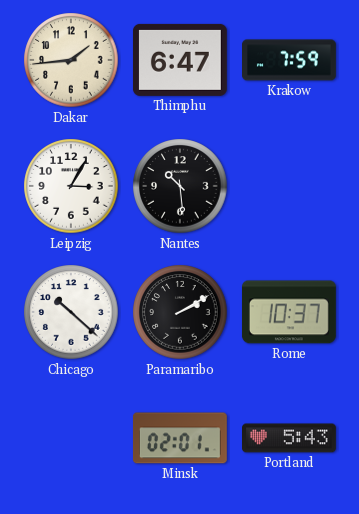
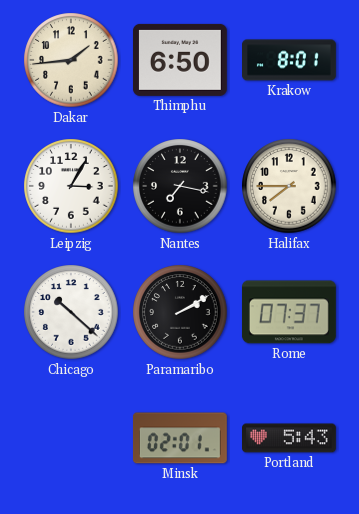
Thimphu: 6:47 -> 6:50 (180, 60)
Krakow: 7:59 -> 8:01 (290, 60)
Nantes: 10:29 -> 7:17 (180, 186)
Halifax: none -> 7:45 (289, 186)
Rome: 10:37 -> 07:37 (289, 312)
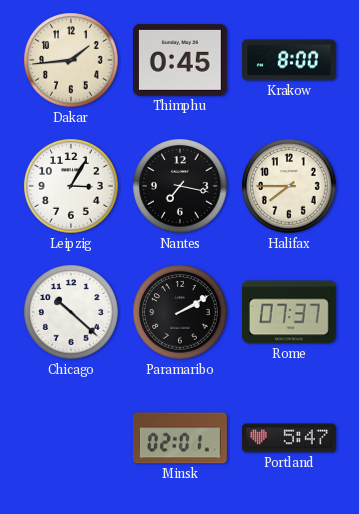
Thimphu: 6:50 -> 0:45 (180, 60)
Krakow: 8:01 -> 8:00 (290, 60)
Portland: 5:43 -> 5:47 (290, 438)
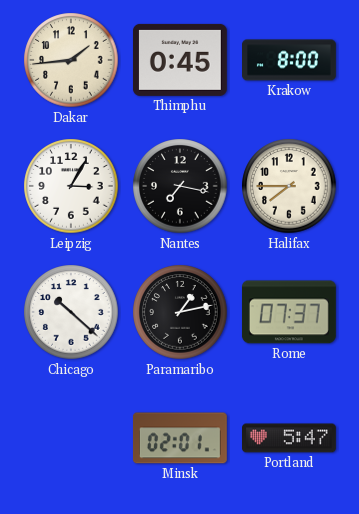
Paramaribo: 2:10 -> 1:13 (180, 312)
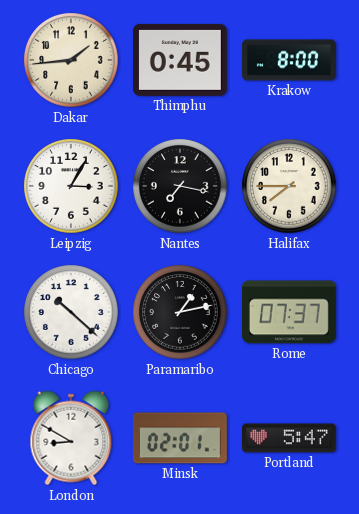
London: none -> 8:50 (71, 438)
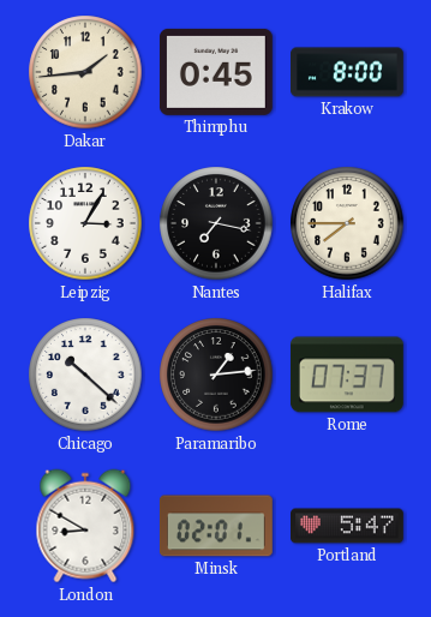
Paramaribo: 1:13 -> 1:14 (216, 375)
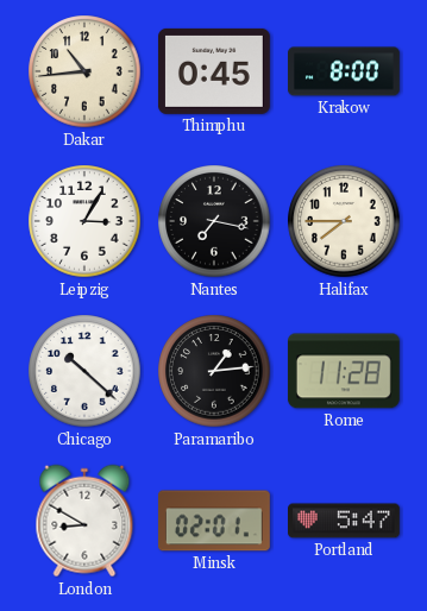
Dakar: 1:44 -> 10:44 (84, 71)
Rome: 07:37 -> 11:28 (344, 371)
